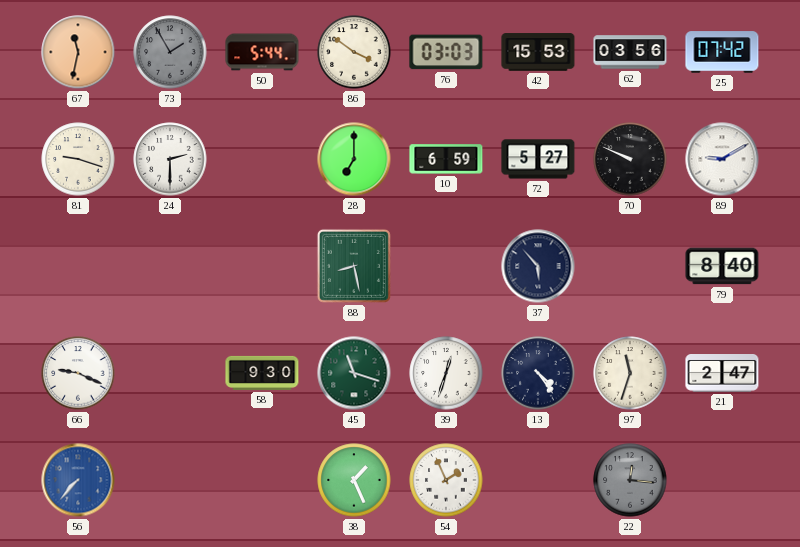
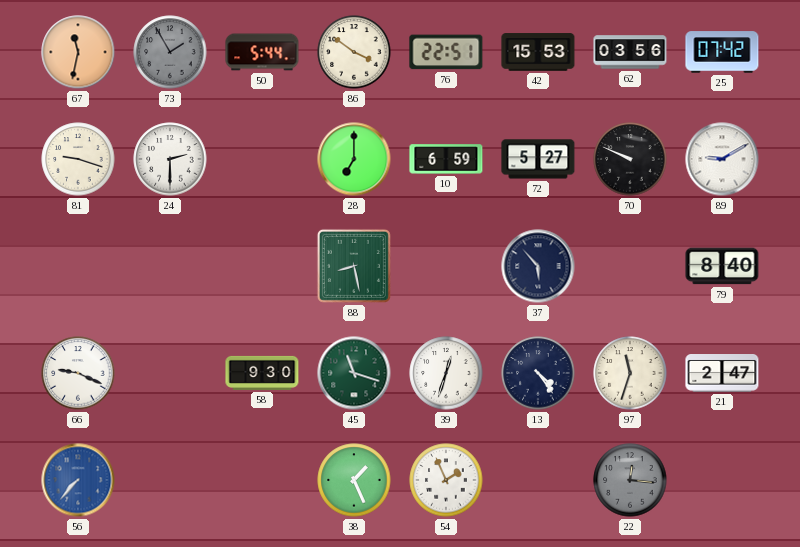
76: 03:03 -> 22:51 (446, 52)
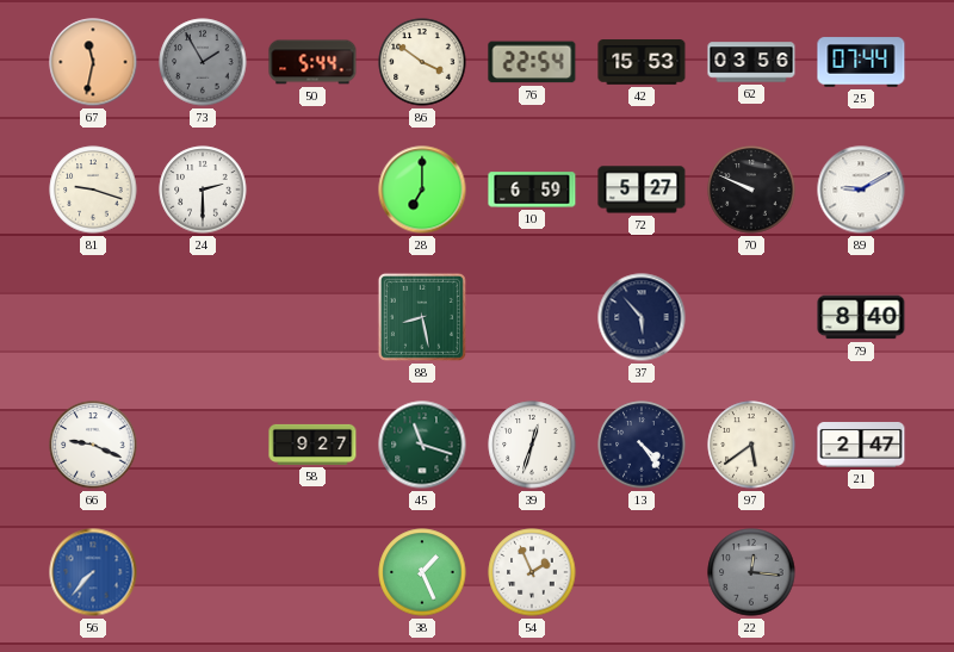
76: 22:51 -> 22:54 (532, 62)
25: 07:42 -> 07:44 (861, 62)
58: 9:30 -> 9:27 (312, 445)
97: 11:33 -> 5:39 (751, 445)
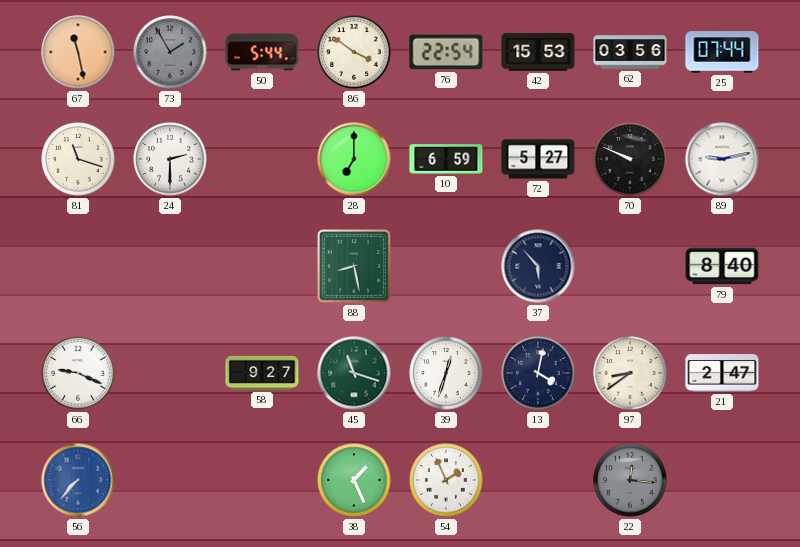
67: 11:32 -> 11:28 (78, 52)
81: 9:18 -> 11:18 (78, 159)
89: 9:10 -> 9:13 (722, 159)
13: 4:24 -> 4:02 (538, 373)
97: 5:39 -> 8:39 (630, 373)
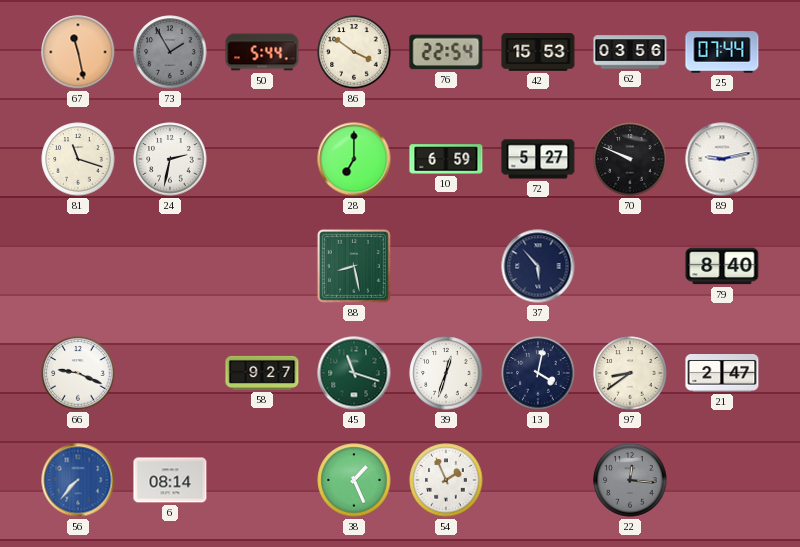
24: 2:30 -> 2:32 (170, 159)
6: none -> 08:14 (170, 480)
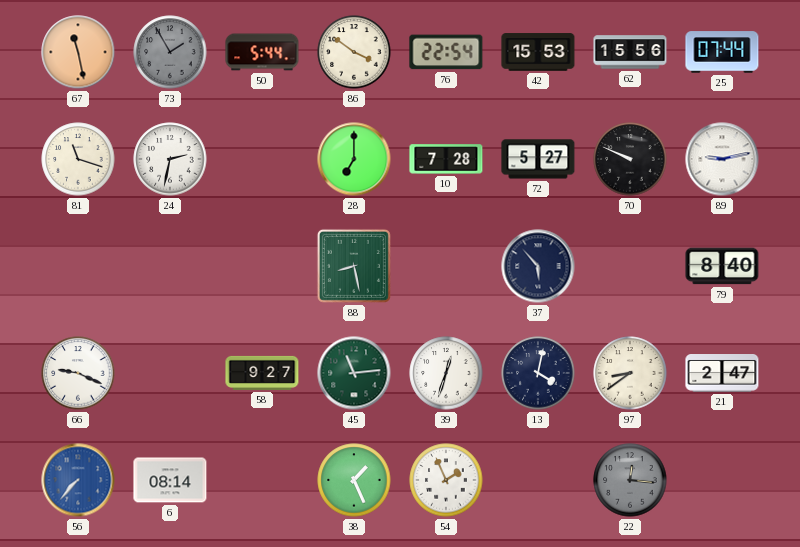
62: 03:56 -> 15:56 (630, 52)
10: 6:59 -> 7:28 (446, 159)
45: 11:18 -> 11:14 (354, 373)
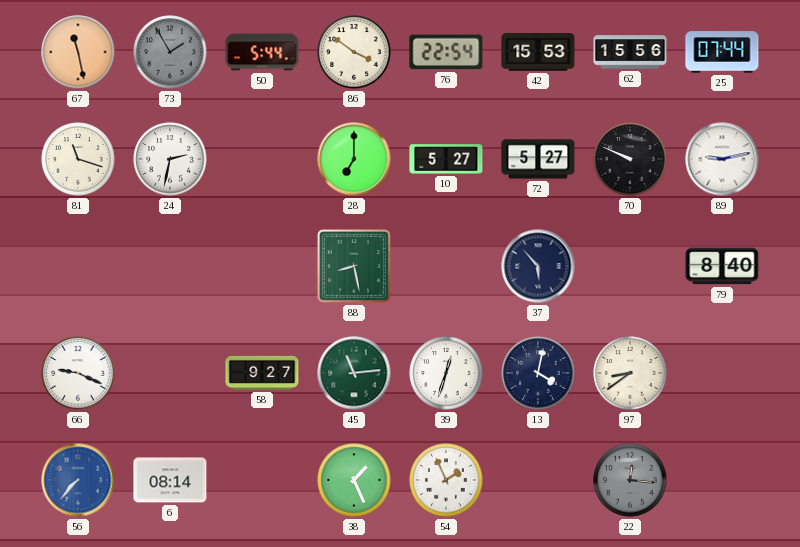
10: 7:28 -> 5:27 (446, 159)
21: 2:47 -> none (722, 374)
